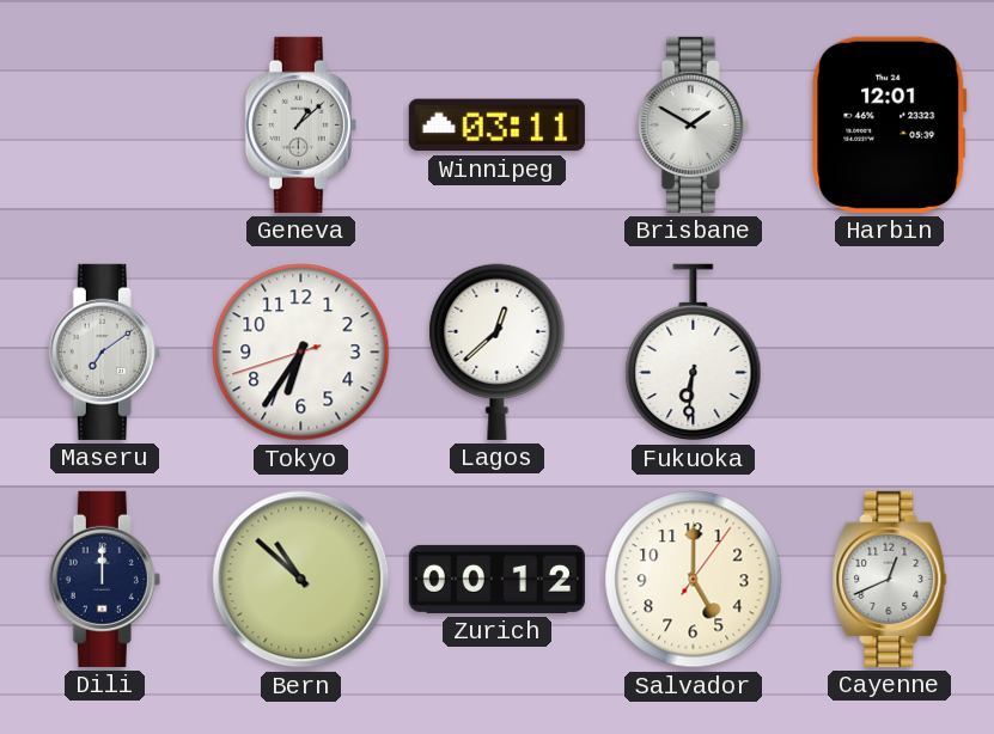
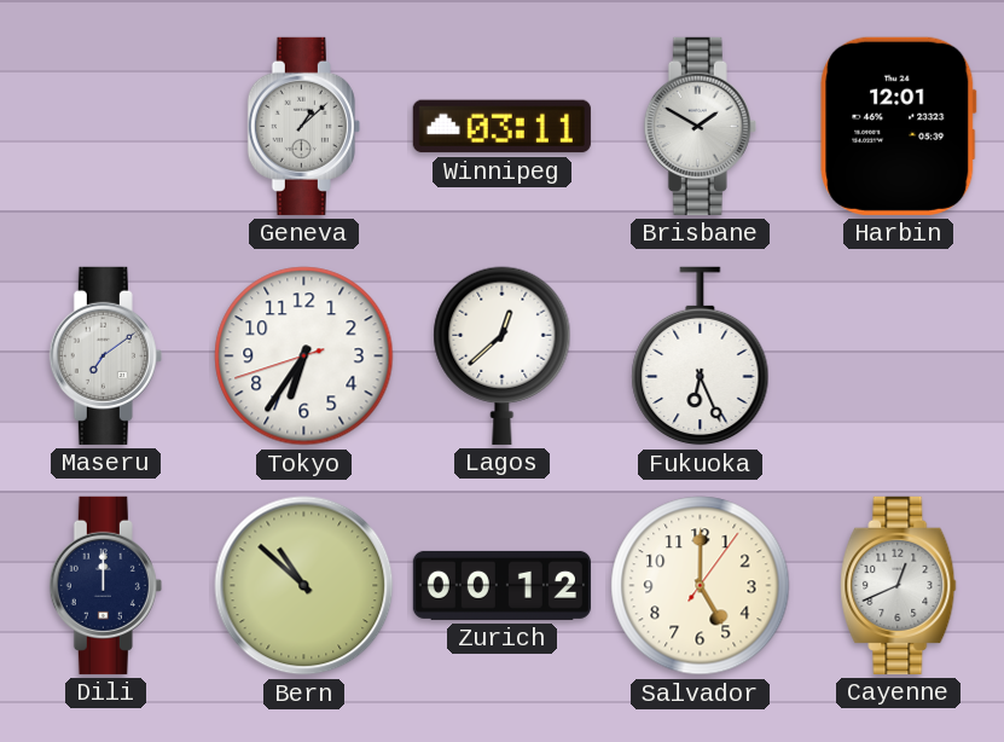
Fukuoka: 6:31 -> 6:26 (701, 356)
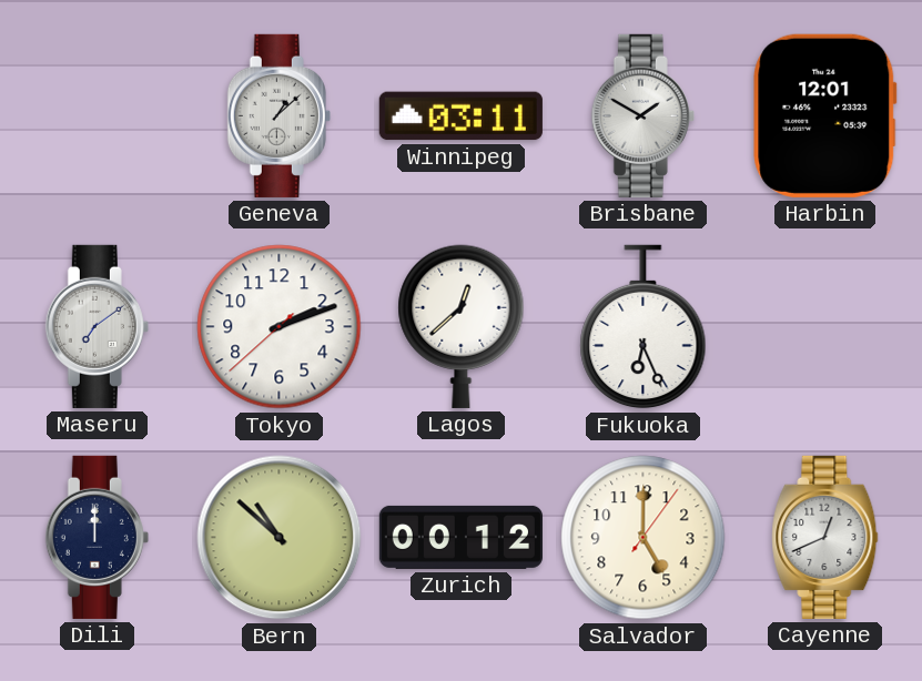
Tokyo: 6:35 -> 2:11 (280, 327)
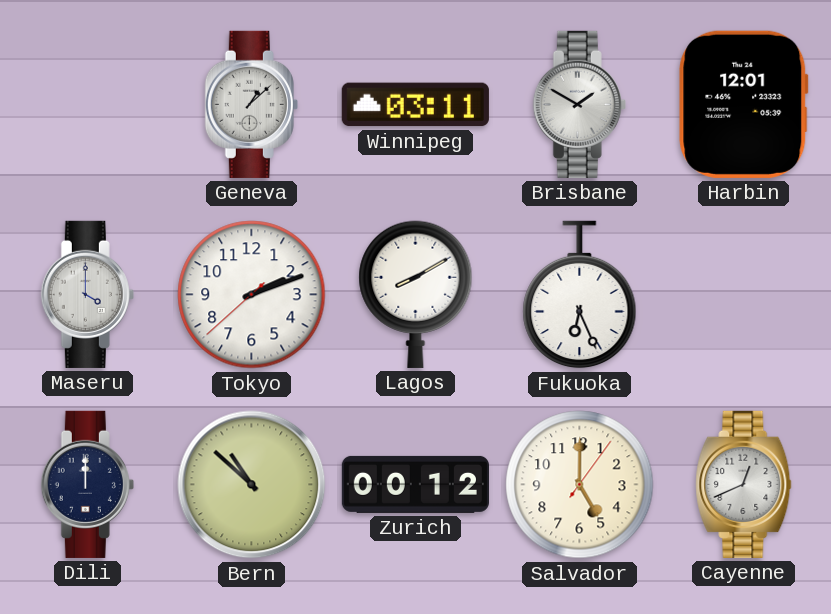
Maseru: 7:09 -> 4:00 (87, 294)
Lagos: 12:38 -> 8:10 (416, 294)
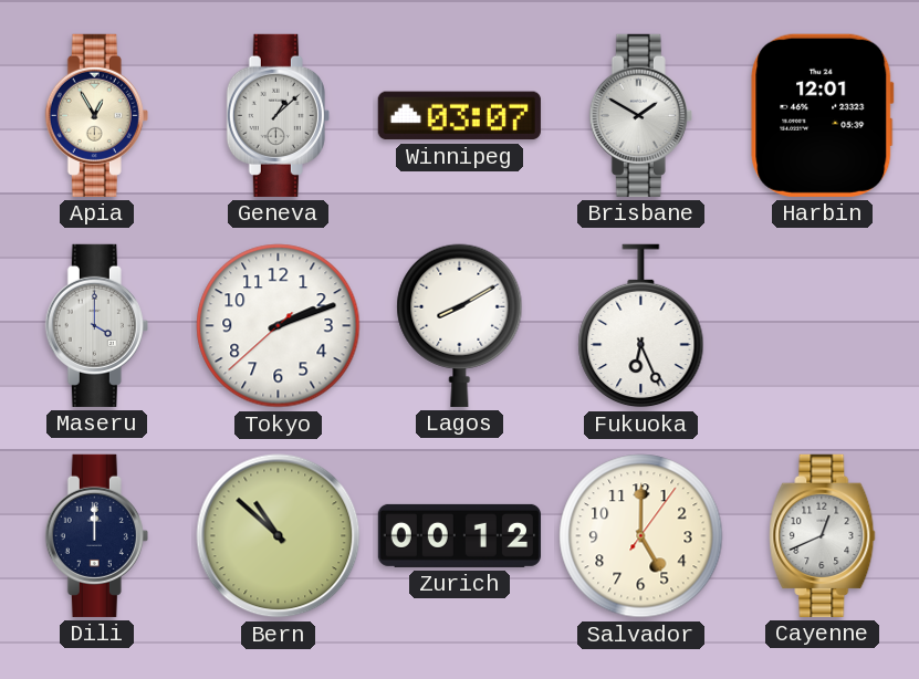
Apia: none -> 12:55 (96, 115)
Winnipeg: 03:11 -> 03:07 (459, 116)
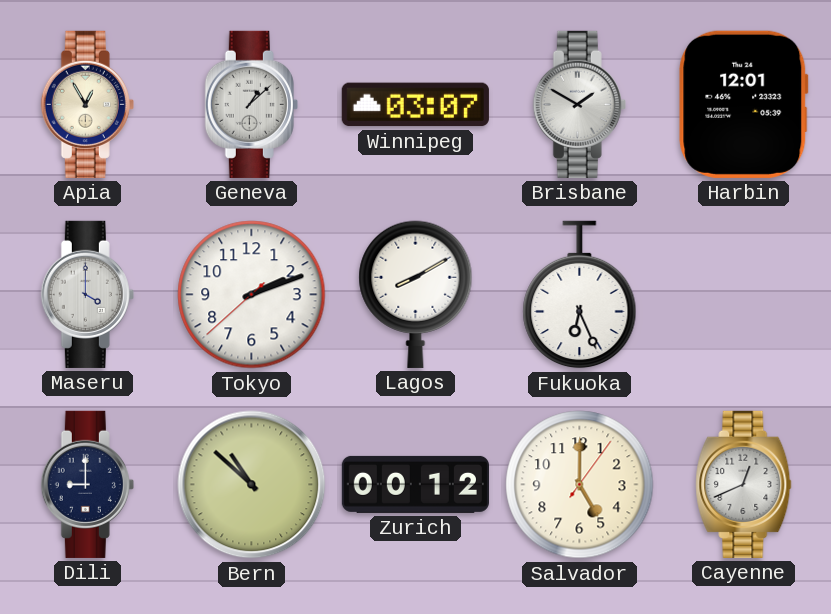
Dili: 12:00 -> 9:00 (87, 484)
